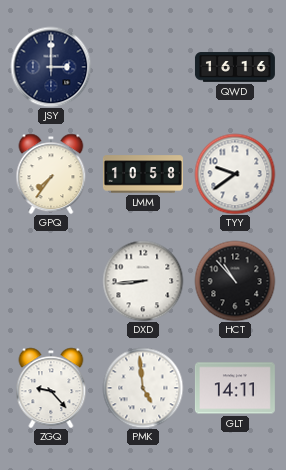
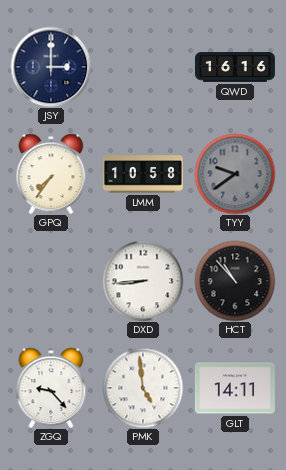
TYY dial: white -> grey (235, 174)
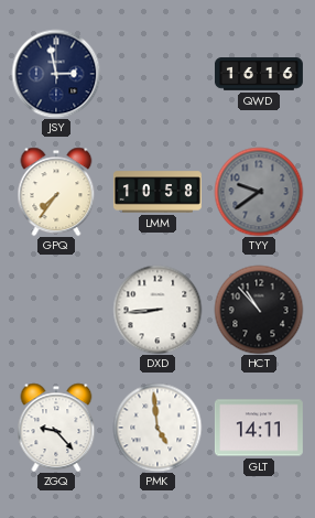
JSY: 3:00 -> 2:58 (56, 74)
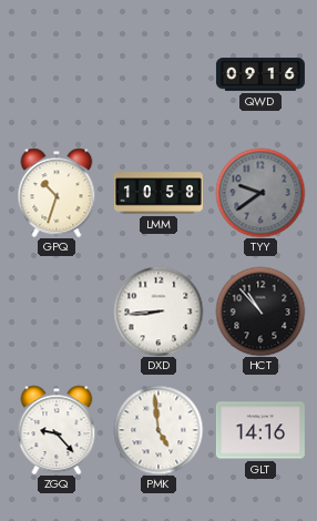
JSY: 2:58 -> none (56, 74)
QWD: 16:16 -> 09:16 (260, 74)
GPQ: 7:36 -> 10:33 (57, 193)
GLT: 14:11 -> 14:16 (260, 430)
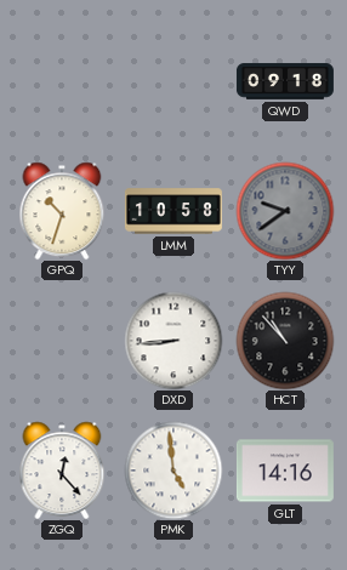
QWD: 09:16 -> 09:18 (285, 81)
ZGQ: 9:23 -> 12:23 (62, 471)
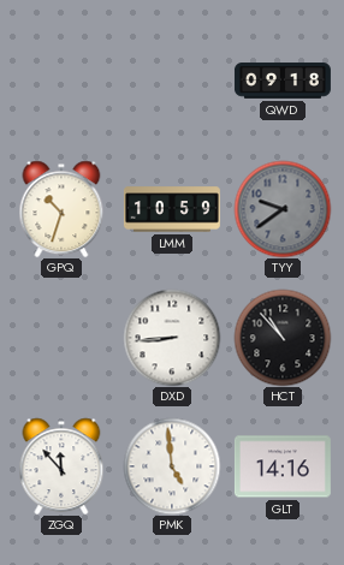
LMM: 10:58 -> 10:59 (172, 209)
ZGQ: 12:23 -> 11:53 (61, 466)
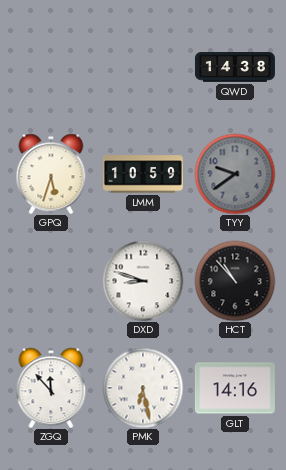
QWD: 09:18 -> 14:38 (235, 67)
GPQ: 10:33 -> 5:33 (51, 174)
DXD: 8:44 -> 8:48 (143, 281)
PMK: 4:59 -> 6:28 (143, 388)
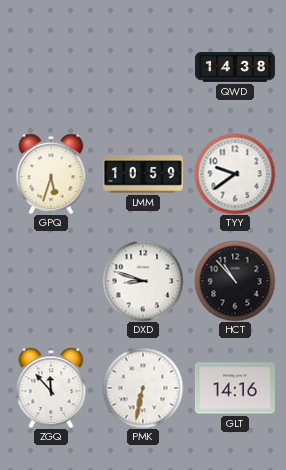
TYY dial: grey -> white (235, 174)
PMK: 6:28 -> 6:32 (143, 388)
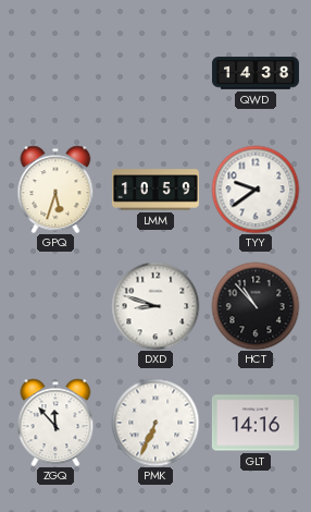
PMK: 6:32 -> 6:34 (155, 423)
